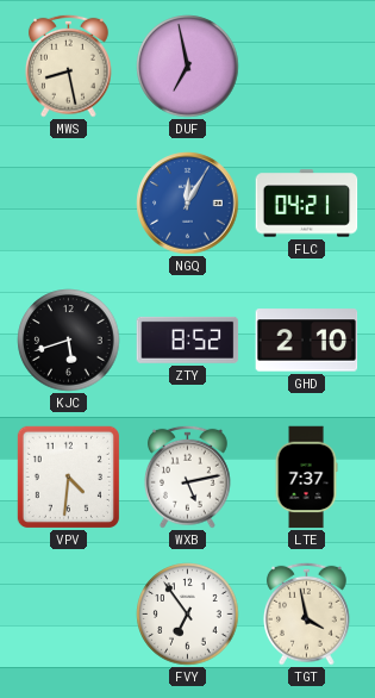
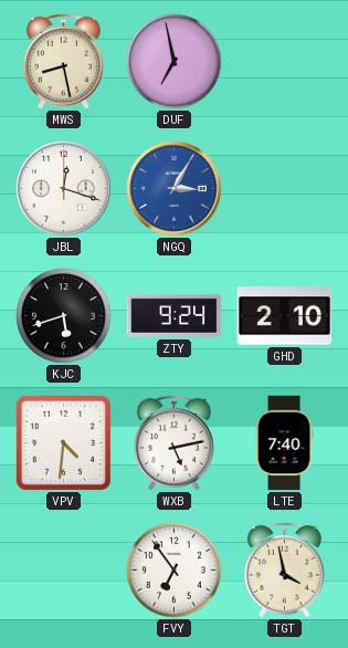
JBL: none -> 12:18 (64, 189)
NGQ: 12:05 -> 3:05 (175, 189)
FLC: 04:21 -> none (307, 204)
ZTY: 8:52 -> 9:24 (175, 315)
LTE: 7:37 -> 7:40 (284, 443)
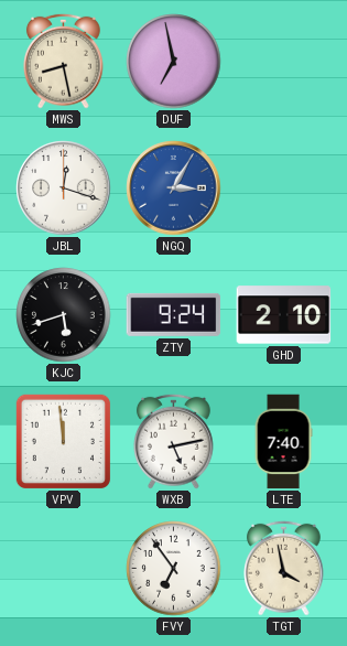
VPV: 4:31 -> 11:59 (63, 441)
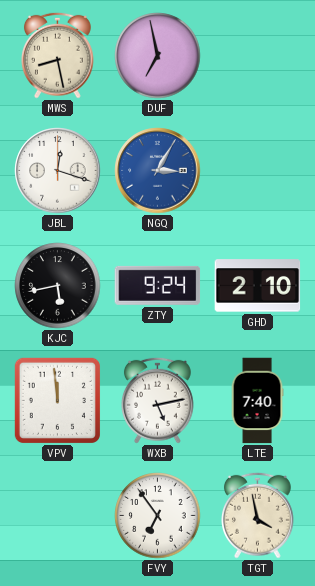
KJC: 5:42 -> 5:43 (58, 286)
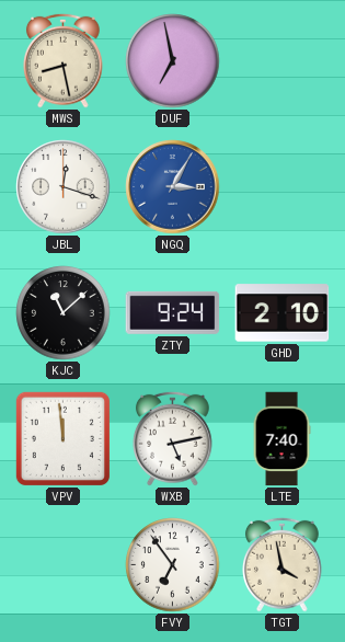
KJC: 5:43 -> 11:08 (64, 313)
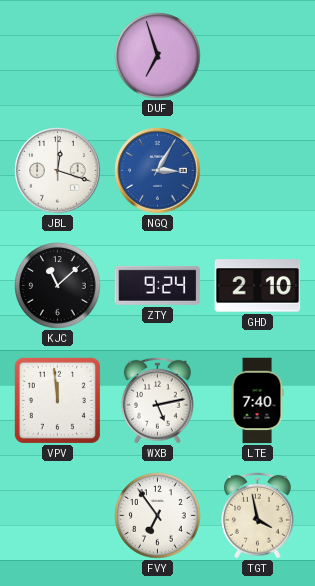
MWS: 8:28 -> none (64, 60)
DUF: 6:58 -> 6:57 (158, 56)
